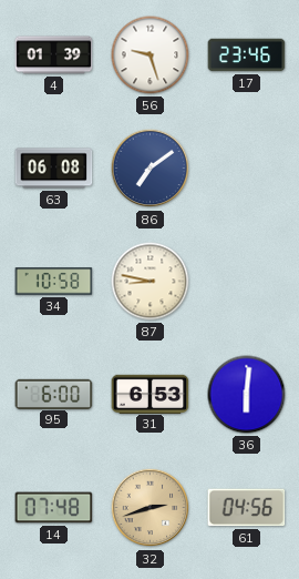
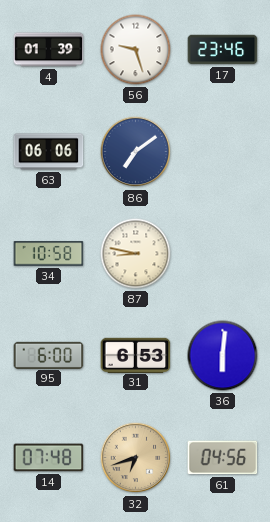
63: 06:08 -> 06:06 (49, 152)
32: 2:42 -> 6:42 (136, 458)
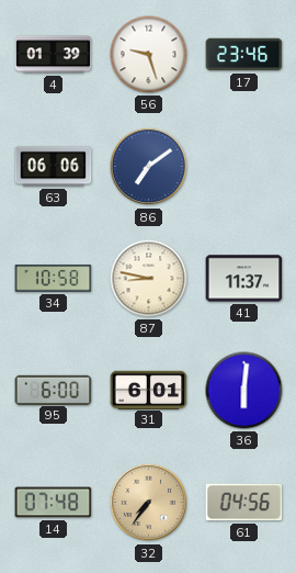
41: none -> 11:37 (244, 279)
31: 6:53 -> 6:01 (149, 390)
32: 6:42 -> 7:36 (149, 503)
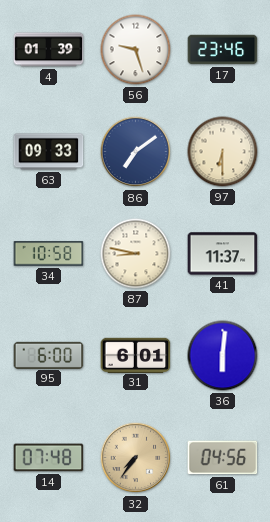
63: 06:06 -> 09:33 (49, 152)
97: none -> 6:30 (223, 152)
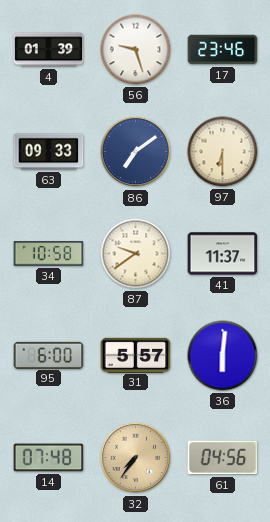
87: 8:47 -> 9:39 (136, 254)
31: 6:01 -> 5:57 (136, 355)
